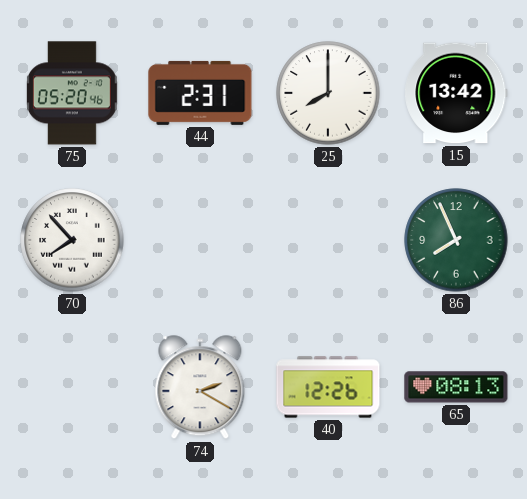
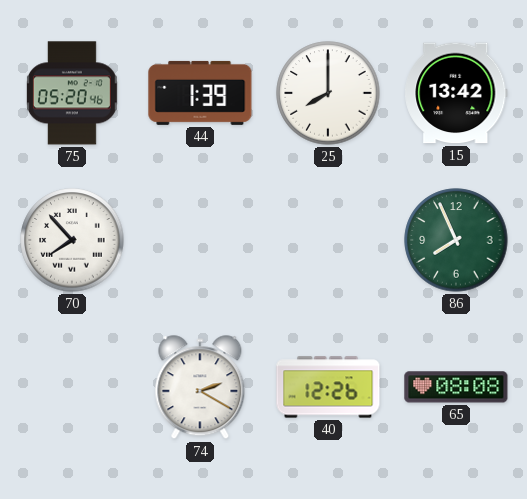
44: 2:31 -> 1:39 (200, 93)
65: 08:13 -> 08:08 (456, 387)
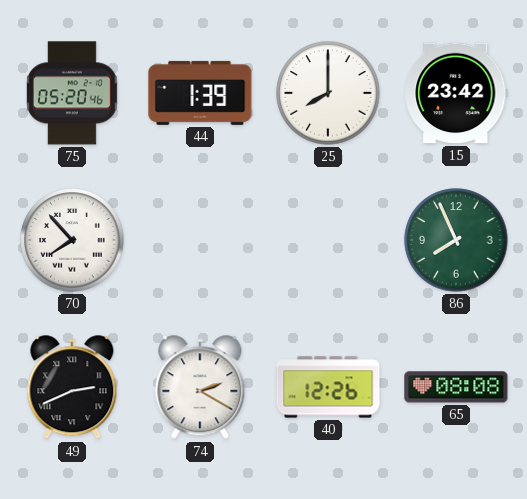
15: 13:42 -> 23:42 (456, 93)
49: none -> 2:41 (72, 388)
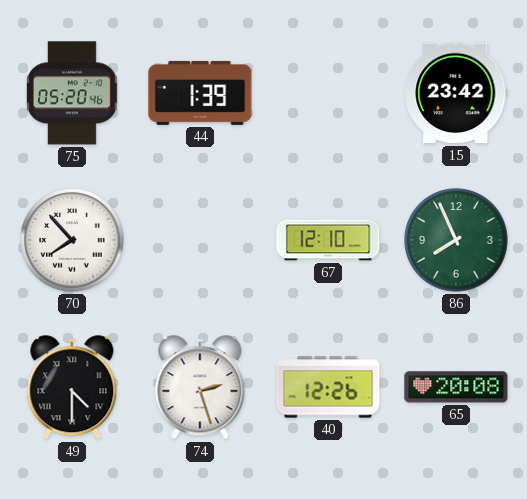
25: 8:00 -> none (328, 93)
67: none -> 12:10 (328, 240)
49: 2:41 -> 4:30 (72, 388)
74: 2:20 -> 2:27 (200, 388)
65: 08:08 -> 20:08 (456, 387)
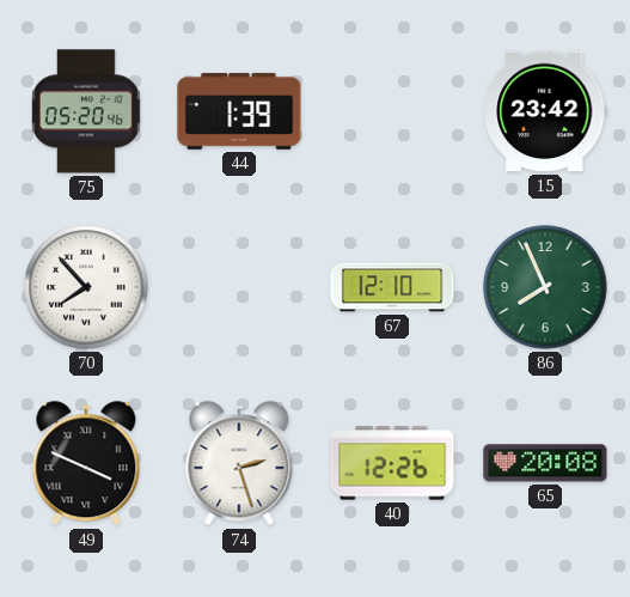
49: 4:30 -> 3:49 (86, 464)
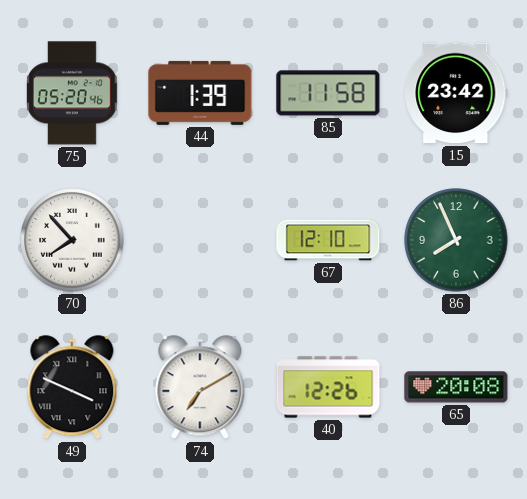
85: none -> 11:58 (328, 93)
74: 2:27 -> 7:10 (200, 388)
